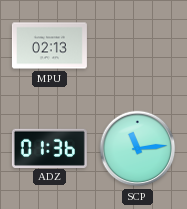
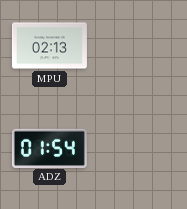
ADZ: 01:36 -> 01:54 (49, 148)
SCP: 11:14 -> none (138, 149)
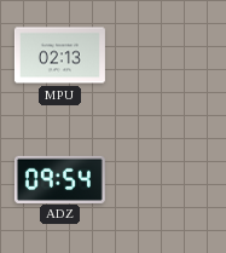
ADZ: 01:54 -> 09:54 (59, 179)
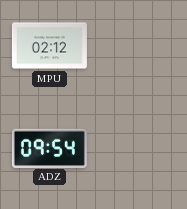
MPU: 02:13 -> 02:12 (49, 46)
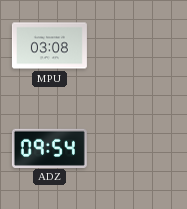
MPU: 02:12 -> 03:08 (49, 46)
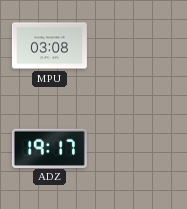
ADZ: 09:54 -> 19:17 (49, 148)
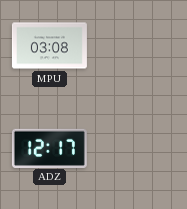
ADZ: 19:17 -> 12:17 (49, 148)
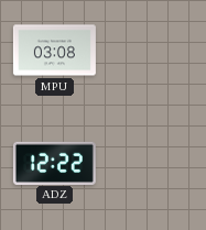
ADZ: 12:17 -> 12:22 (54, 163)
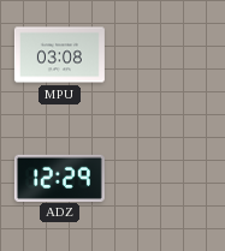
ADZ: 12:22 -> 12:29 (59, 178)
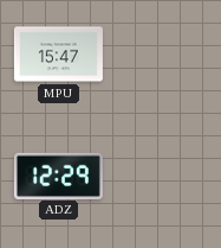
MPU: 03:08 -> 15:47 (58, 55)
